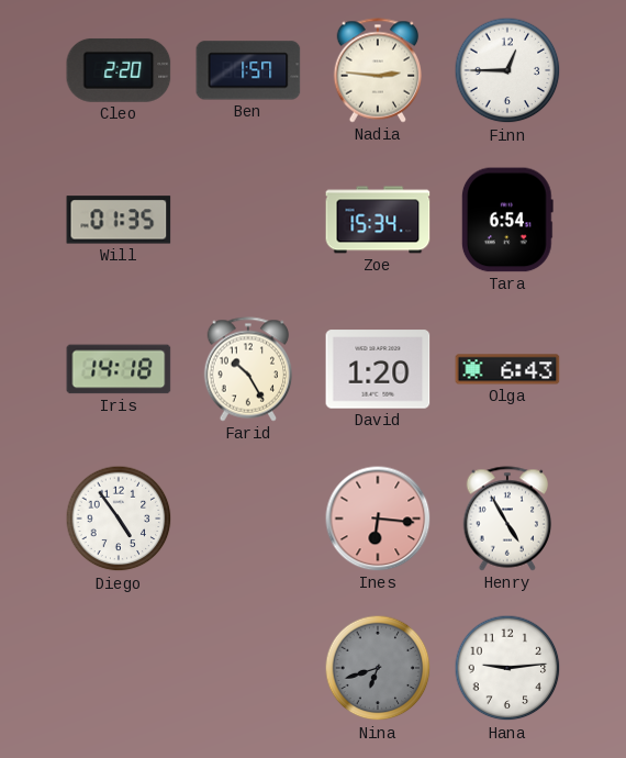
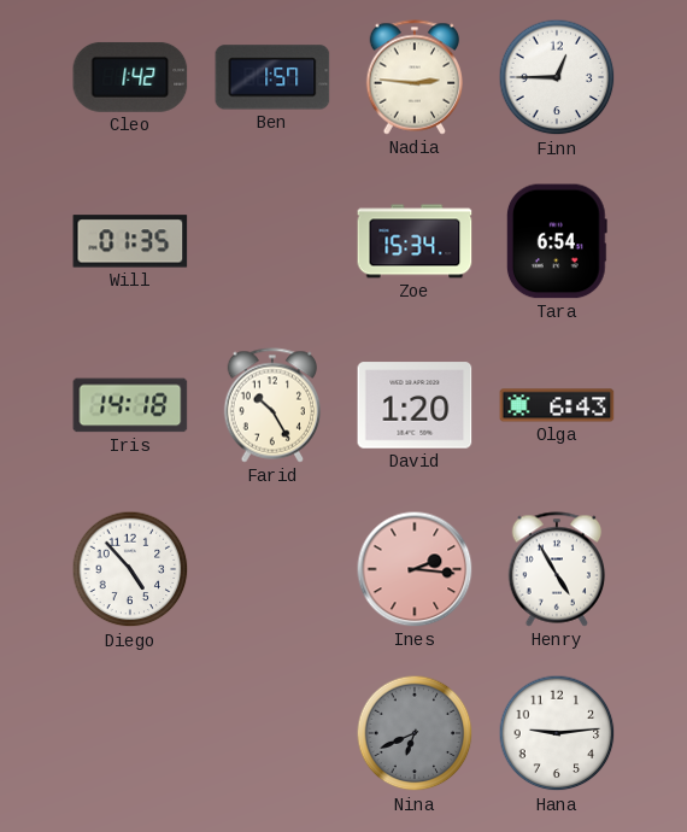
Cleo: 2:20 -> 1:42 (130, 77)
Diego: 4:54 -> 4:53 (130, 569)
Ines: 6:16 -> 2:16 (415, 569)
Nina: 6:42 -> 6:41 (415, 733)
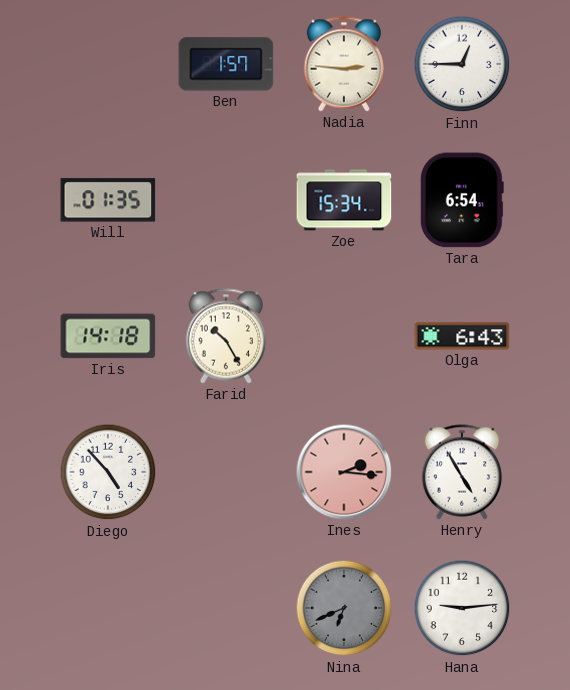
Cleo: 1:42 -> none (130, 77)
David: 1:20 -> none (415, 405)
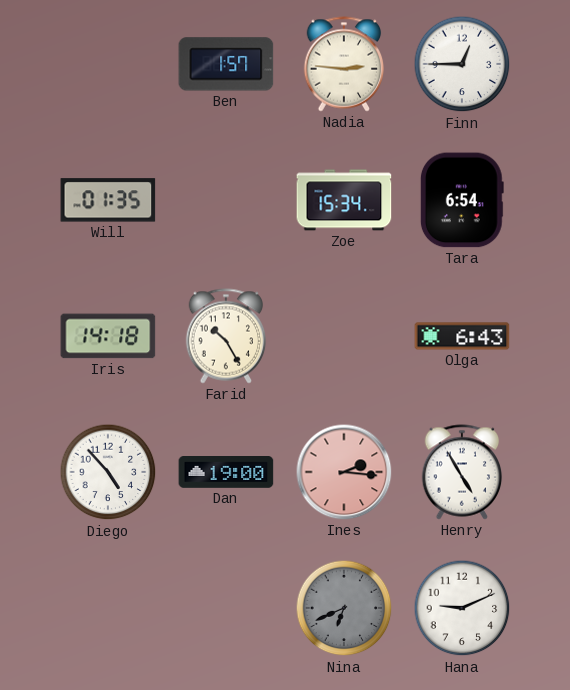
Dan: none -> 19:00 (226, 473)
Hana: 9:14 -> 9:11 (462, 608)
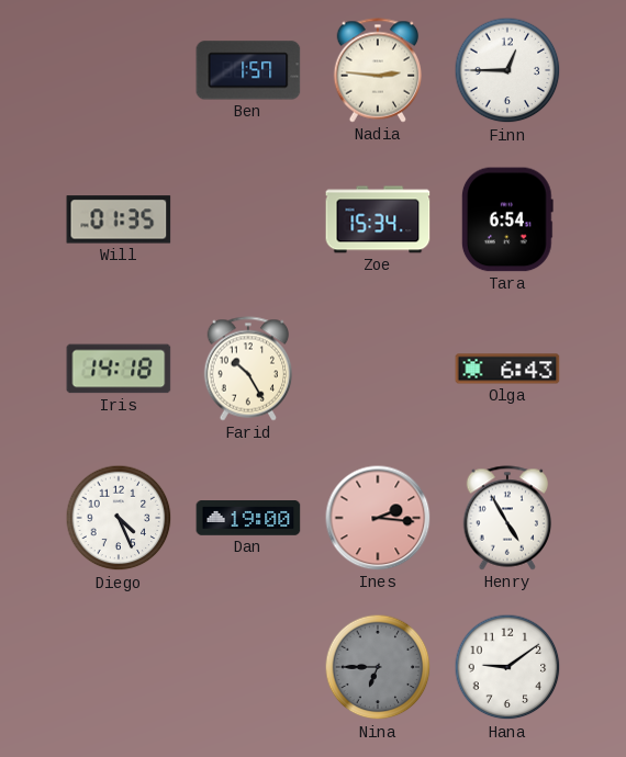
Diego: 4:53 -> 4:26 (119, 518)
Nina: 6:41 -> 6:45 (378, 667)
Hana: 9:11 -> 9:09 (507, 667)
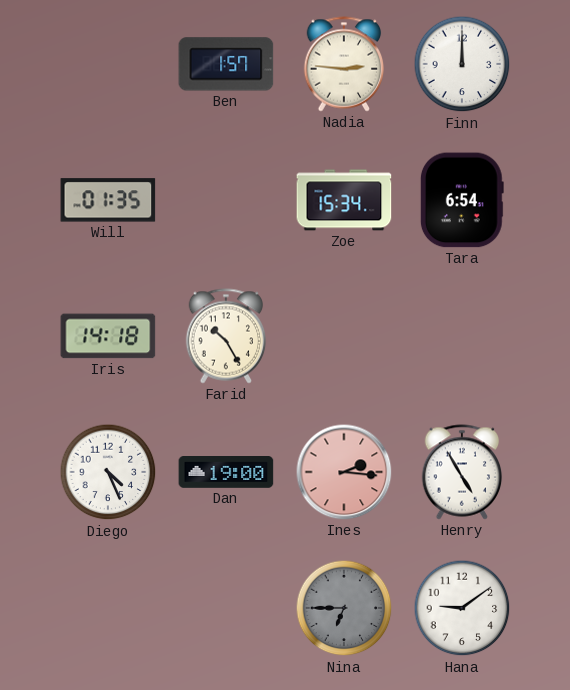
Finn: 12:45 -> 12:00 (462, 64)
Olga: 6:43 -> none (507, 369)
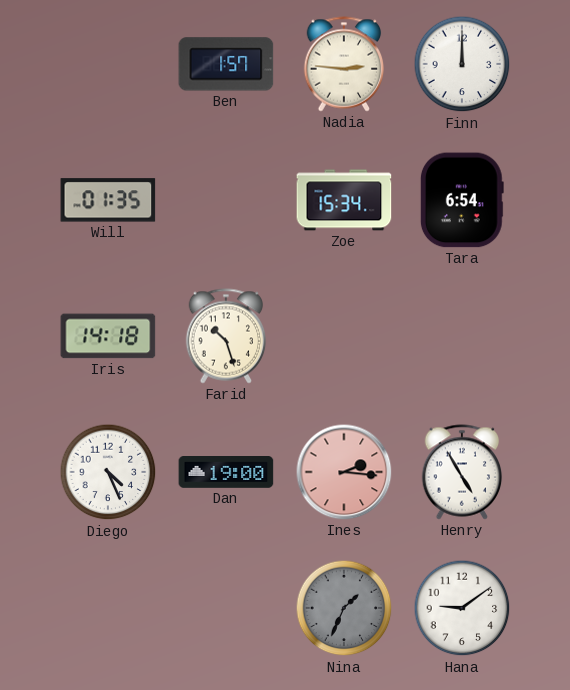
Farid: 10:25 -> 10:27 (226, 336)
Nina: 6:45 -> 1:34 (344, 608)
